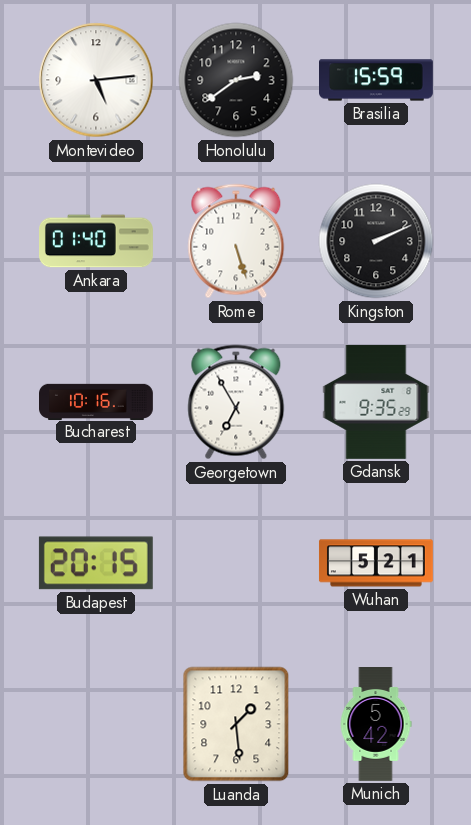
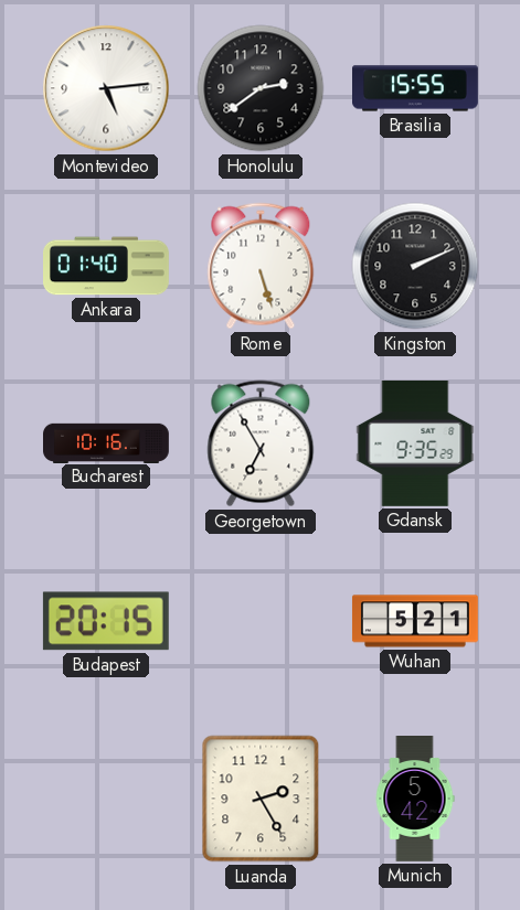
Brasilia: 15:59 -> 15:55 (416, 88)
Luanda: 1:29 -> 2:25 (261, 799)
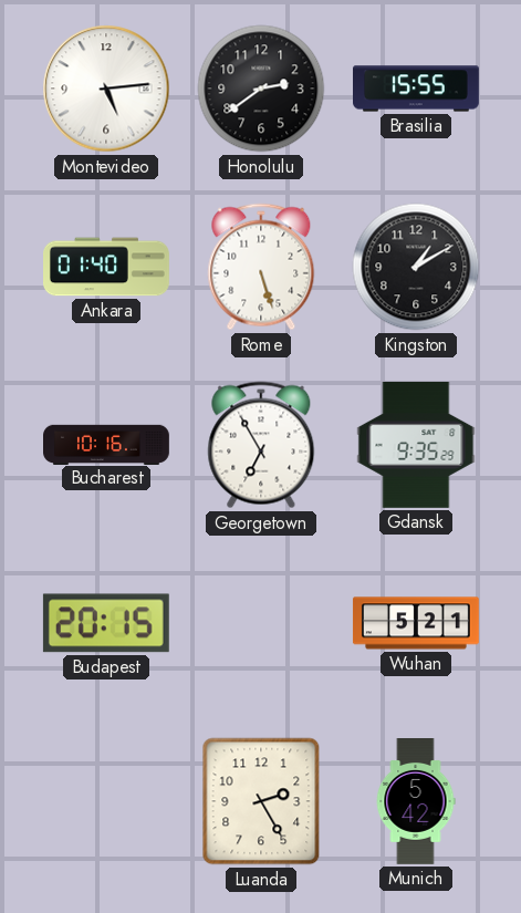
Kingston: 2:11 -> 1:10 (416, 267)
